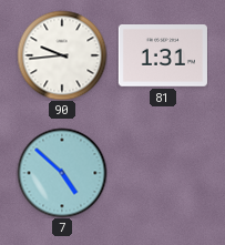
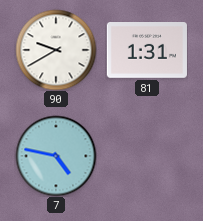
90: 9:44 -> 9:40 (56, 50)
7: 4:52 -> 4:47 (56, 156)
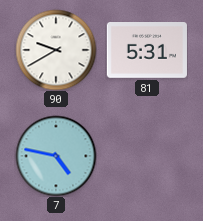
81: 1:31 -> 5:31 (147, 51)
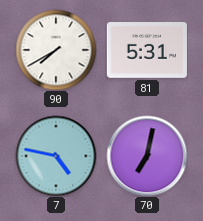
90: 9:40 -> 7:40 (56, 50)
70: none -> 7:02 (147, 156)
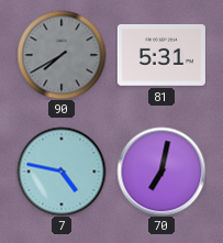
90 dial: white -> grey (62, 55)
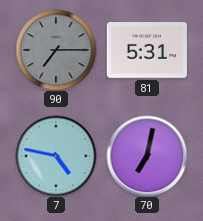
90: 7:40 -> 7:15 (56, 50)
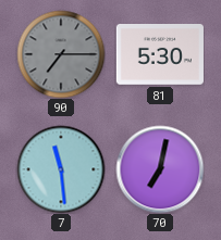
81: 5:31 -> 5:30 (160, 55)
7: 4:47 -> 11:29 (61, 169)
